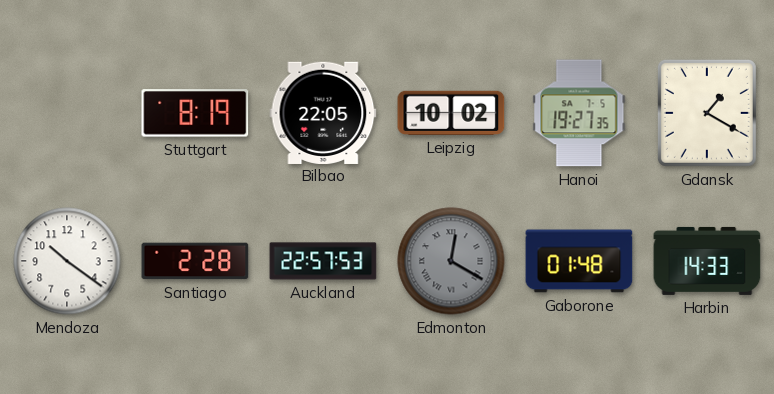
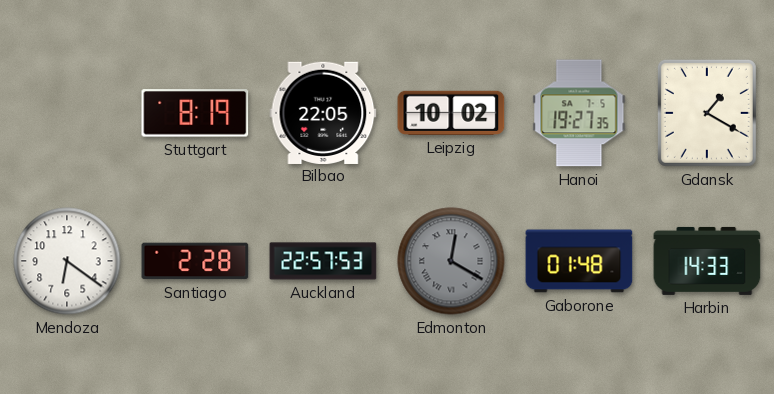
Mendoza: 10:21 -> 6:21 (67, 261)
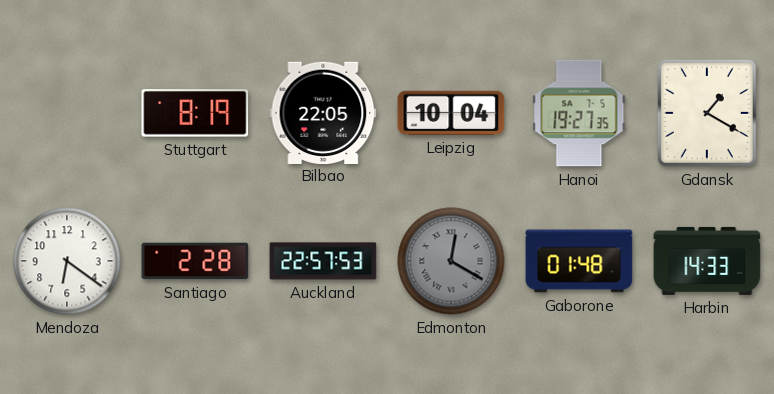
Leipzig: 10:02 -> 10:04 (451, 113)
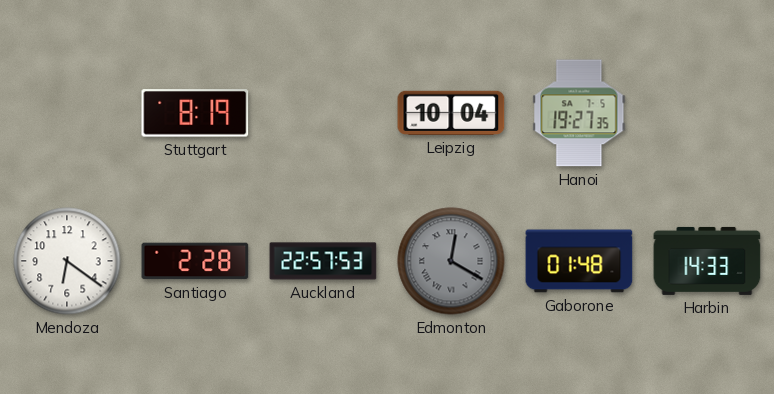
Bilbao: 22:05 -> none (323, 112)
Gdansk: 1:20 -> none (707, 113)
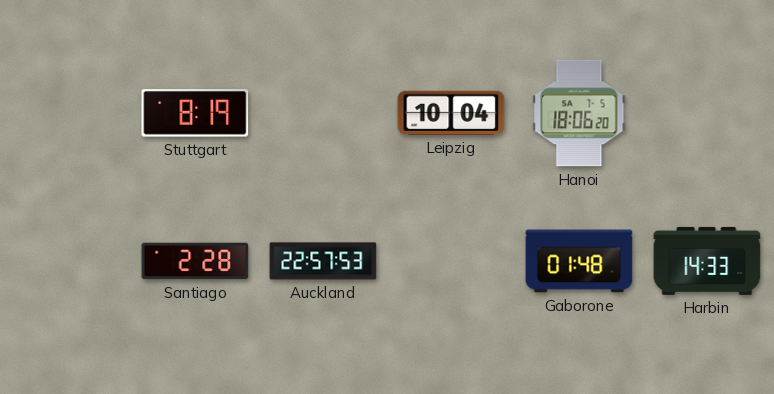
Hanoi: 19:27 -> 18:06 (579, 113)
Mendoza: 6:21 -> none (67, 261)
Edmonton: 12:20 -> none (451, 261)
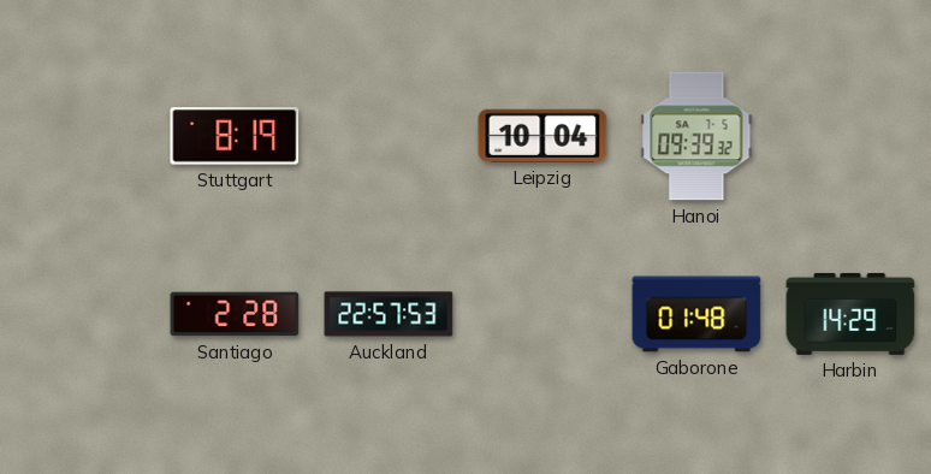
Hanoi: 18:06 -> 09:39 (696, 136)
Harbin: 14:33 -> 14:29 (850, 314)
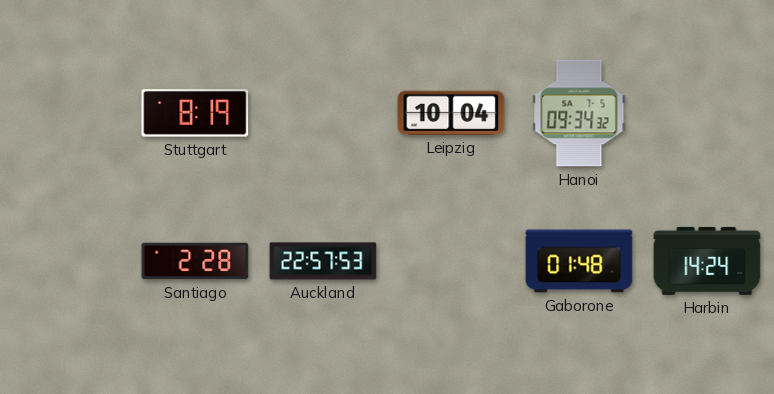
Hanoi: 09:39 -> 09:34 (579, 113)
Harbin: 14:29 -> 14:24 (707, 261)
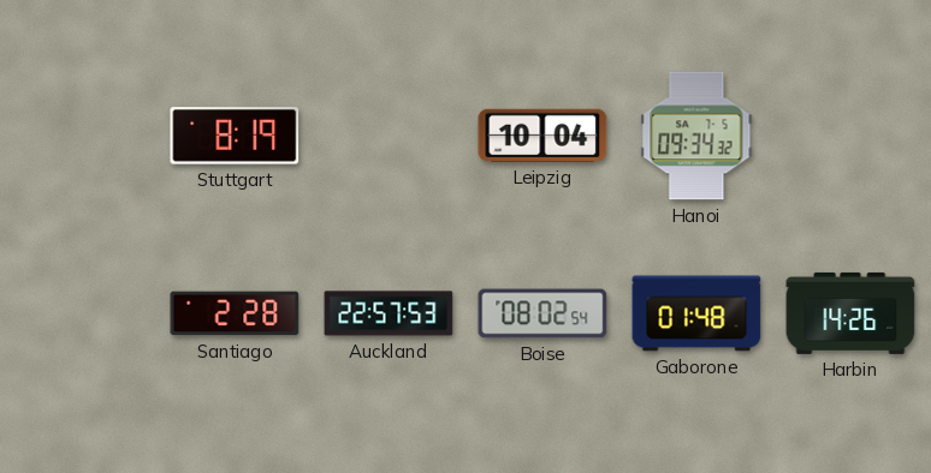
Boise: none -> 08:02 (542, 313)
Harbin: 14:24 -> 14:26 (850, 313)
